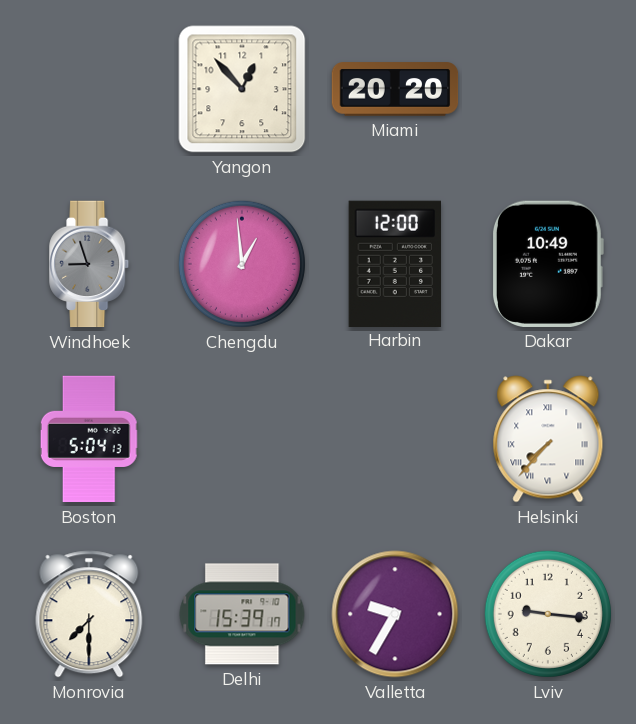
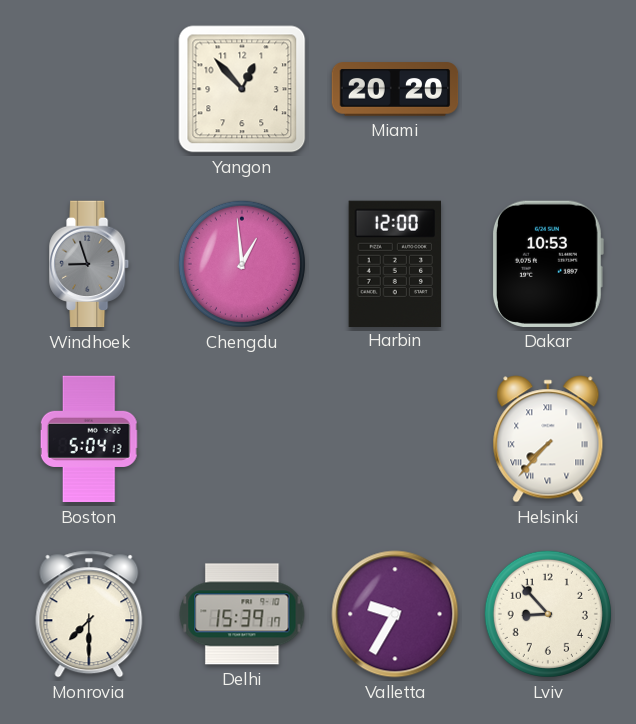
Dakar: 10:49 -> 10:53 (548, 264)
Lviv: 9:16 -> 8:53 (548, 614)
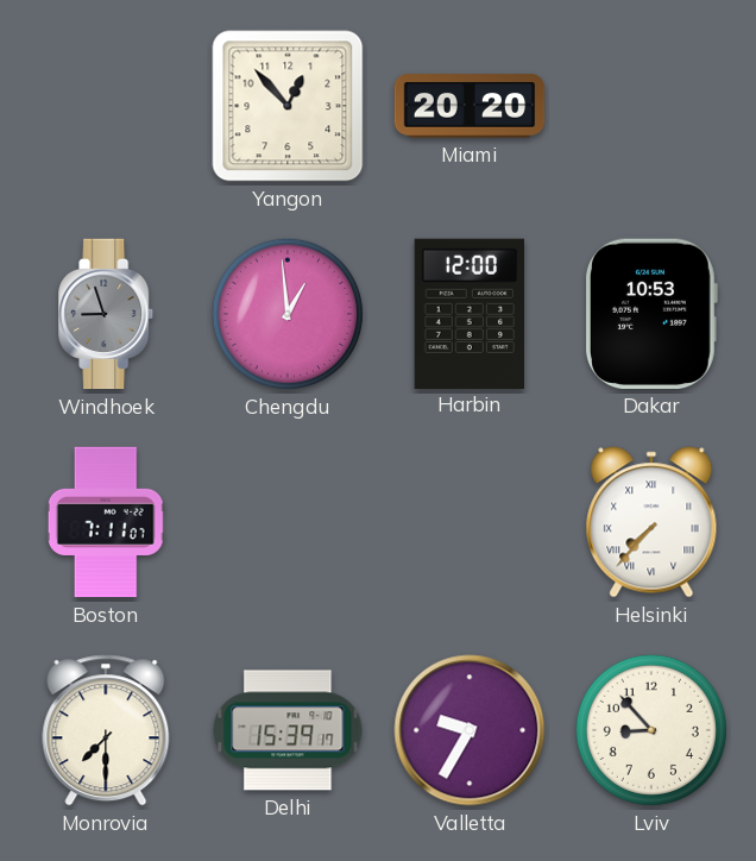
Boston: 5:04 -> 7:11 (106, 522)
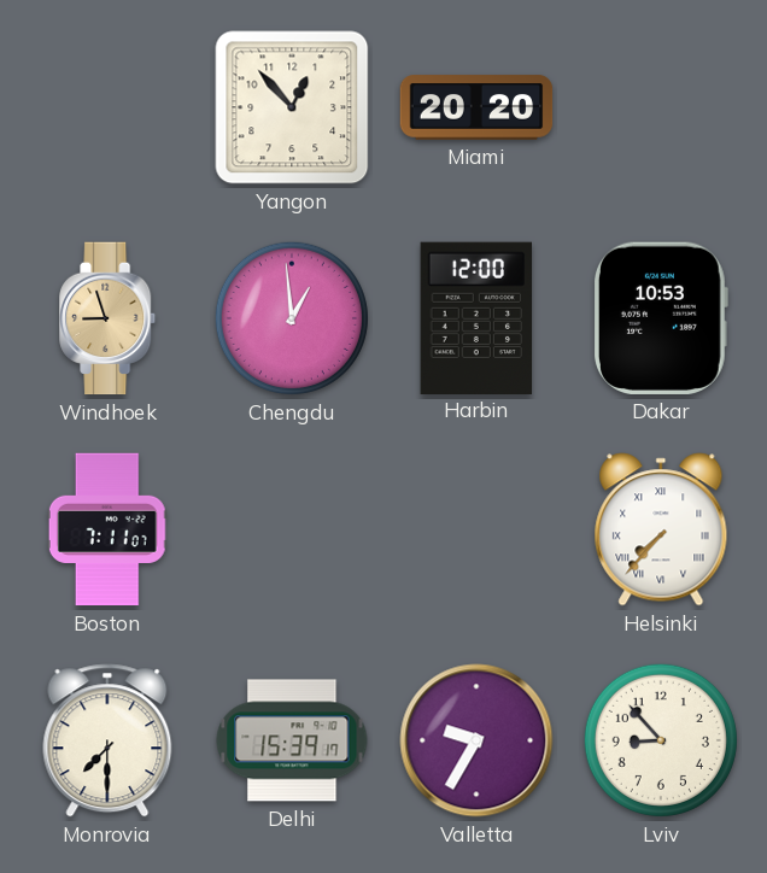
Windhoek dial: grey -> champagne (109, 318)
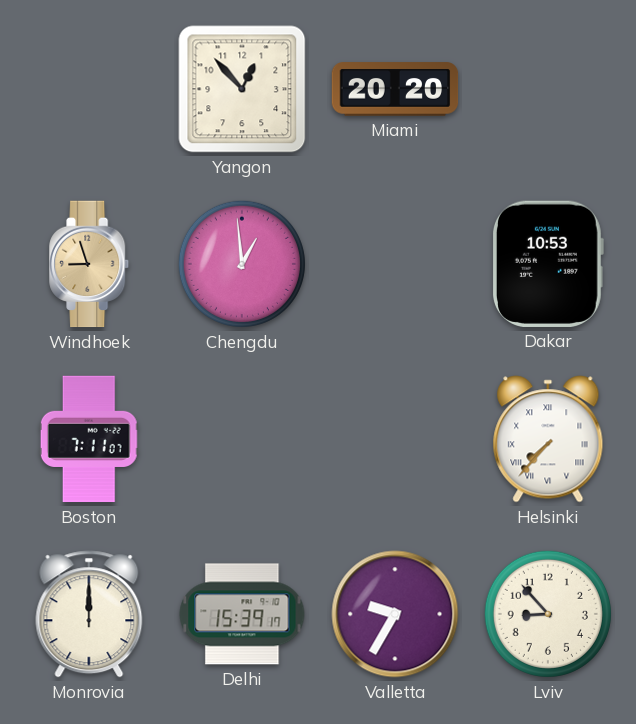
Harbin: 12:00 -> none (475, 317)
Monrovia: 7:30 -> 12:00 (89, 614)
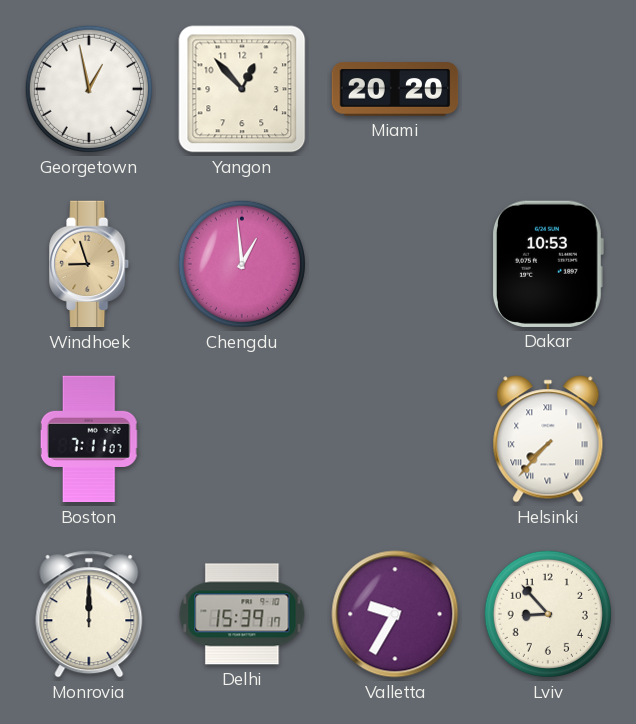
Georgetown: none -> 12:58 (89, 89)
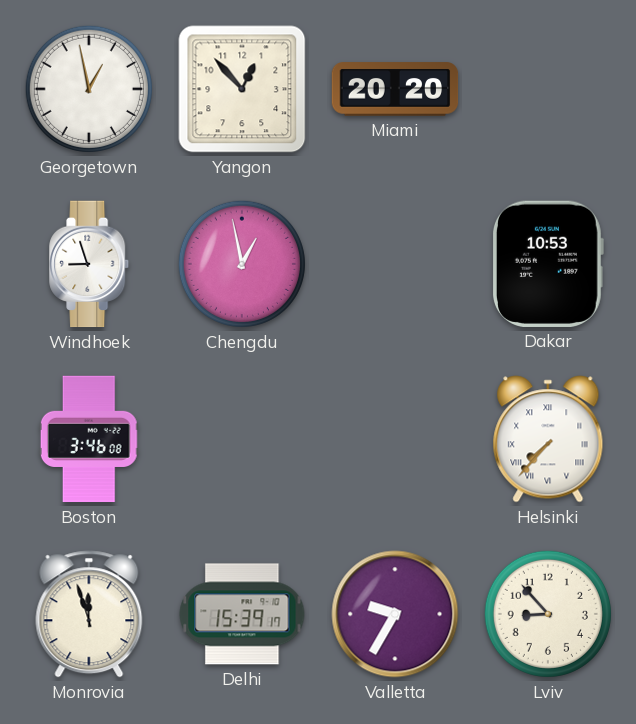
Windhoek dial: champagne -> white (90, 264)
Chengdu: 12:59 -> 12:58 (242, 264)
Boston: 7:11 -> 3:46 (89, 439)
Monrovia: 12:00 -> 11:57 (89, 614)
